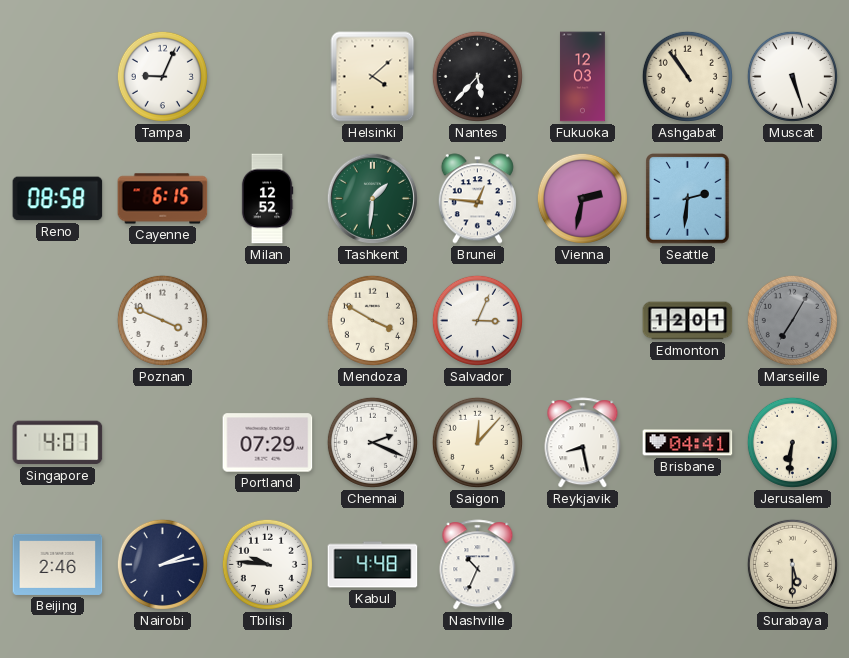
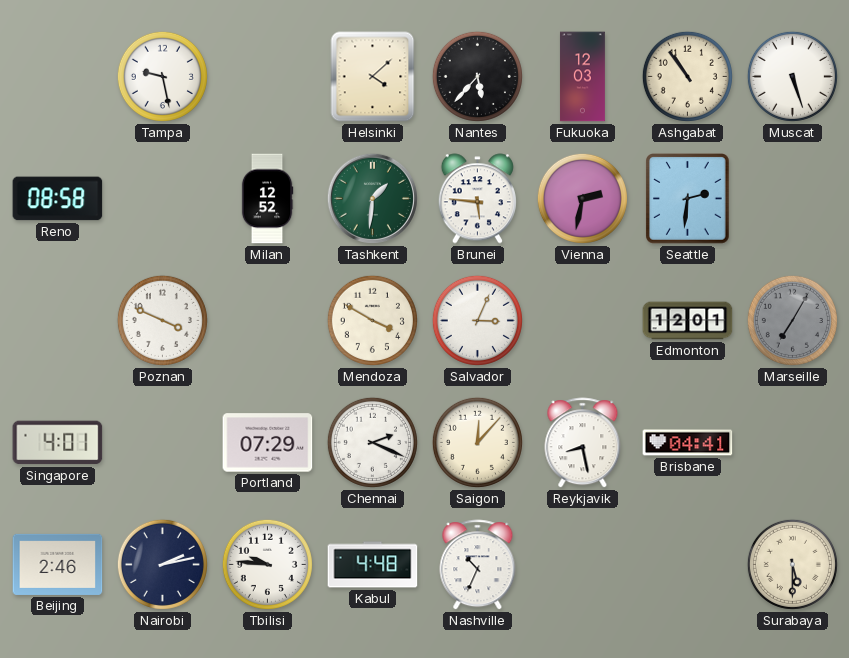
Tampa: 9:04 -> 9:28 (162, 76)
Cayenne: 6:15 -> none (163, 199)
Brunei: 12:46 -> 5:46 (477, 199)
Jerusalem: 6:31 -> none (792, 442)
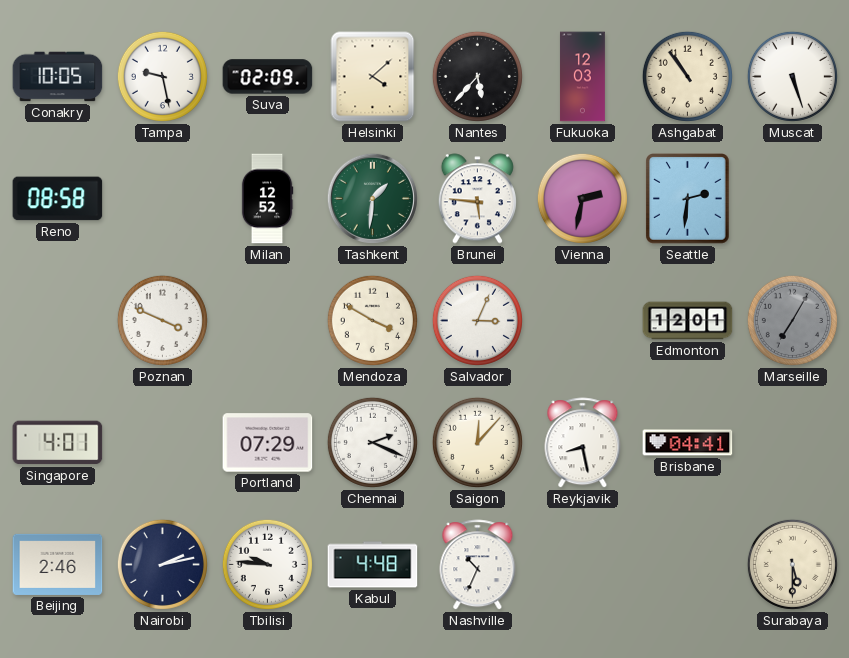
Conakry: none -> 10:05 (58, 77)
Suva: none -> 02:09 (268, 77)
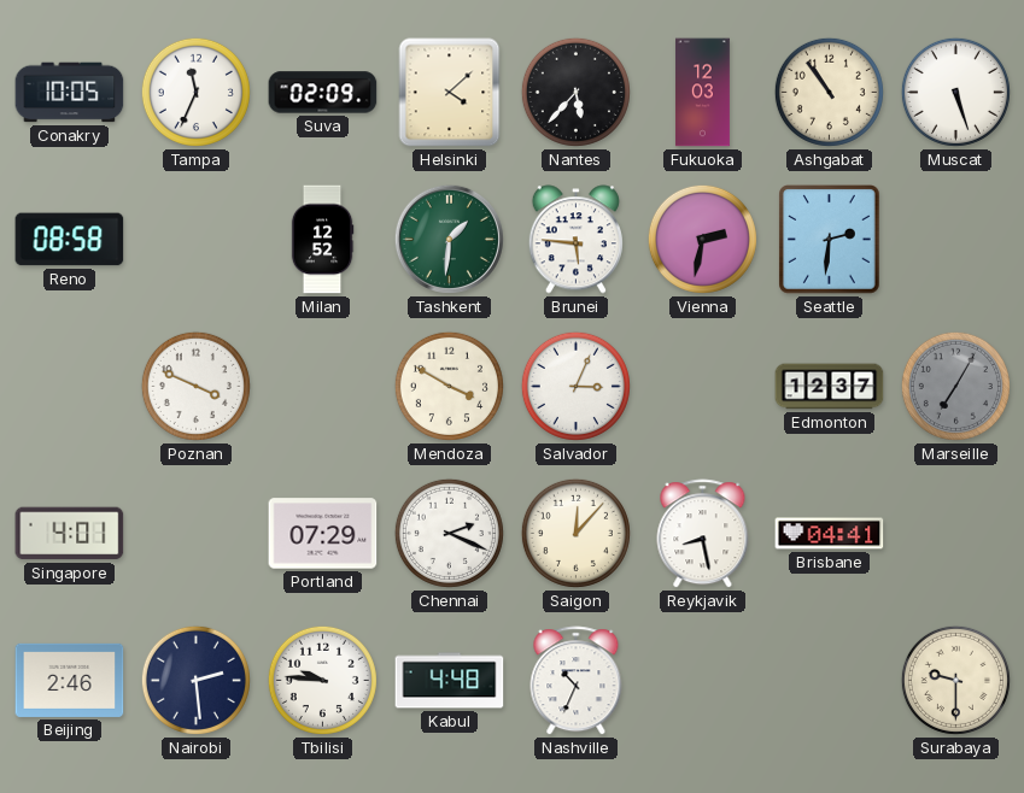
Tampa: 9:28 -> 11:34 (195, 92)
Edmonton: 12:01 -> 12:37 (830, 387)
Nairobi: 2:13 -> 2:29 (195, 680)
Surabaya: 5:30 -> 9:30 (955, 680)
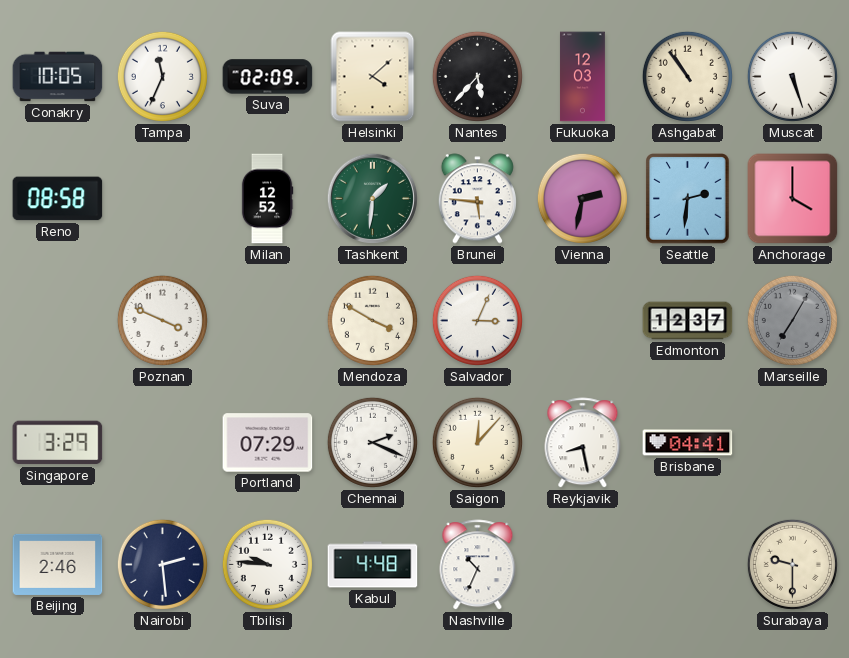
Anchorage: none -> 4:00 (793, 199)
Singapore: 4:01 -> 3:29 (58, 443)
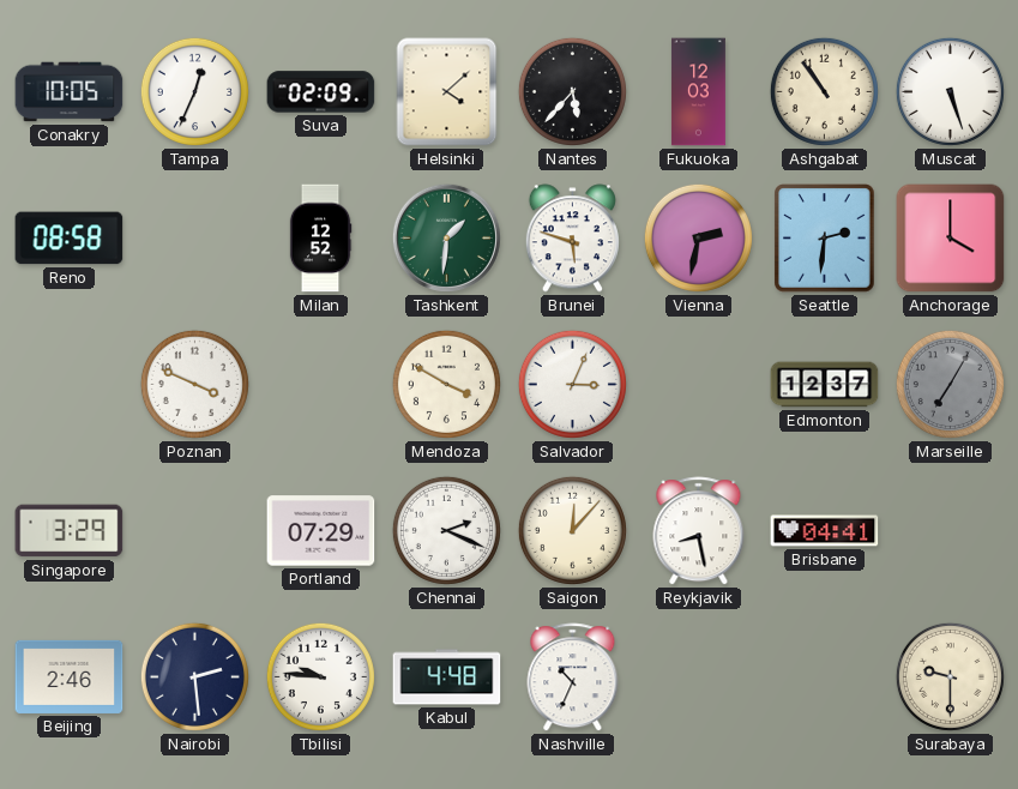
Tampa: 11:34 -> 12:34 (194, 91)
Brunei: 5:46 -> 5:48 (572, 239)
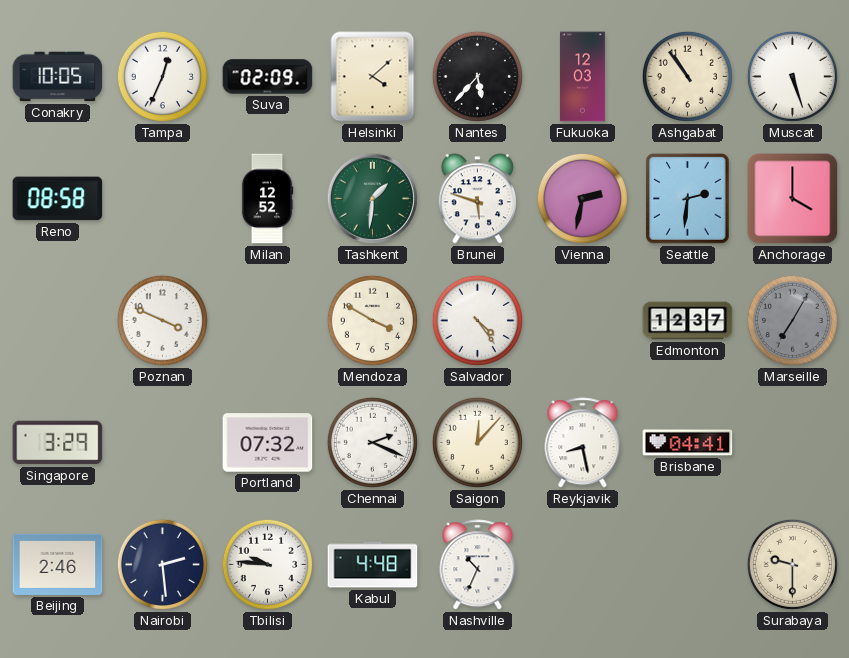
Salvador: 3:04 -> 4:24 (477, 320)
Portland: 07:29 -> 07:32 (268, 443)
